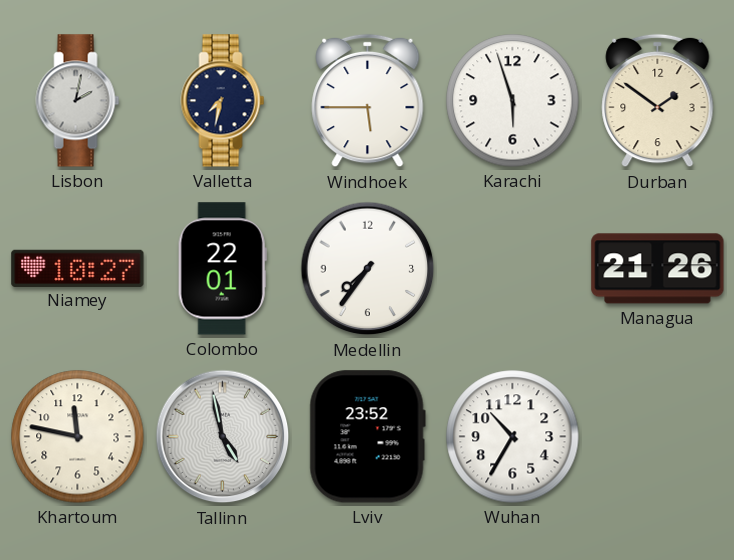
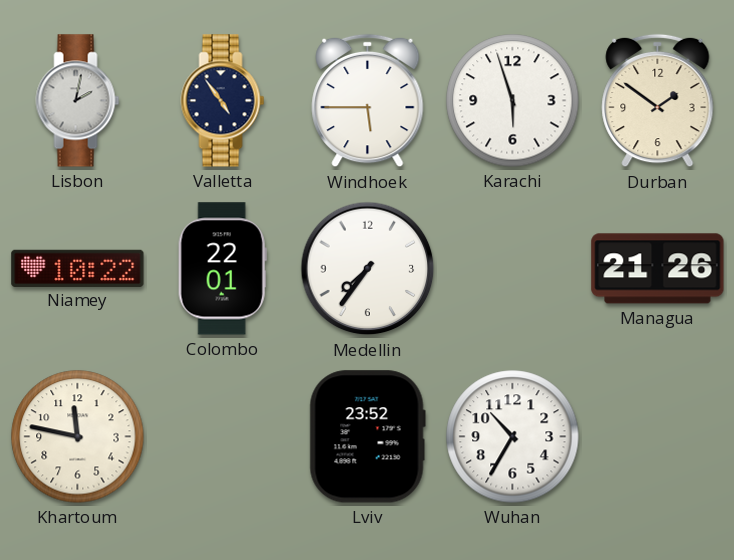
Valletta: 7:32 -> 4:54 (223, 101)
Niamey: 10:27 -> 10:22 (78, 268)
Tallinn: 4:58 -> none (223, 437)
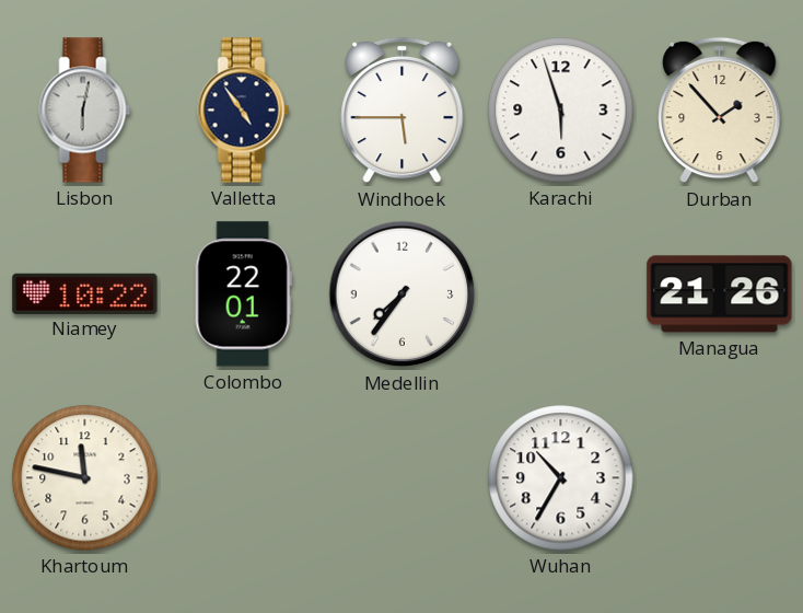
Lisbon: 2:02 -> 6:02 (85, 111)
Durban: 1:51 -> 1:53 (720, 111)
Lviv: 23:52 -> none (367, 437)
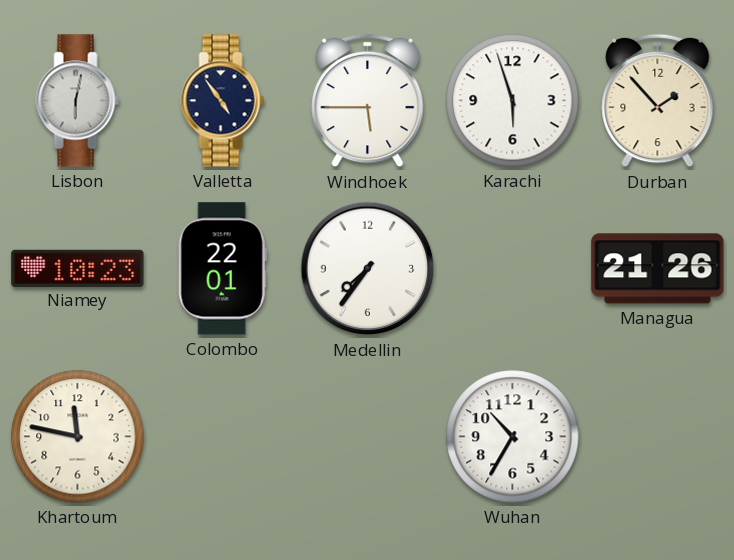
Niamey: 10:22 -> 10:23 (78, 268)
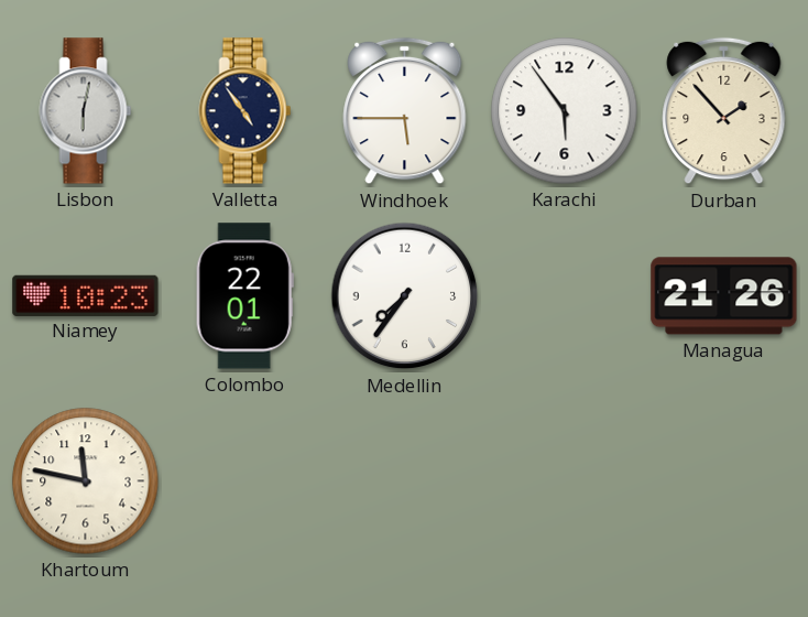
Karachi: 5:57 -> 5:54 (565, 111)
Wuhan: 10:35 -> none (513, 437)
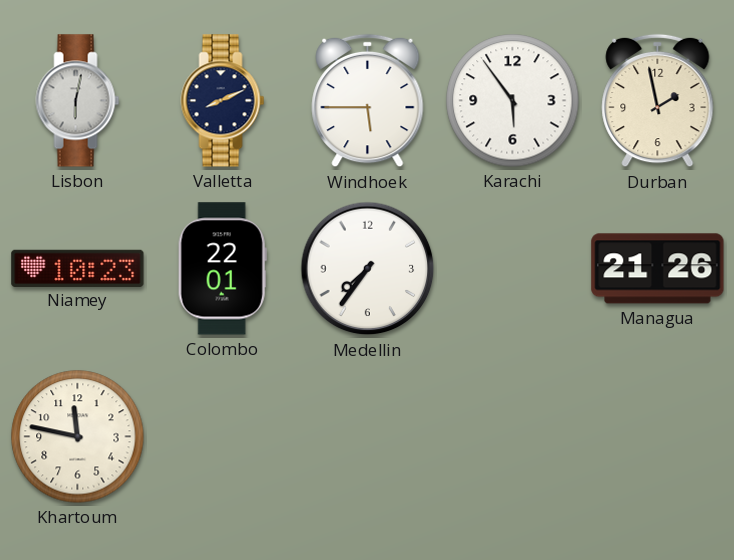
Valletta: 4:54 -> 8:11 (223, 101)
Durban: 1:53 -> 1:58 (658, 101)
